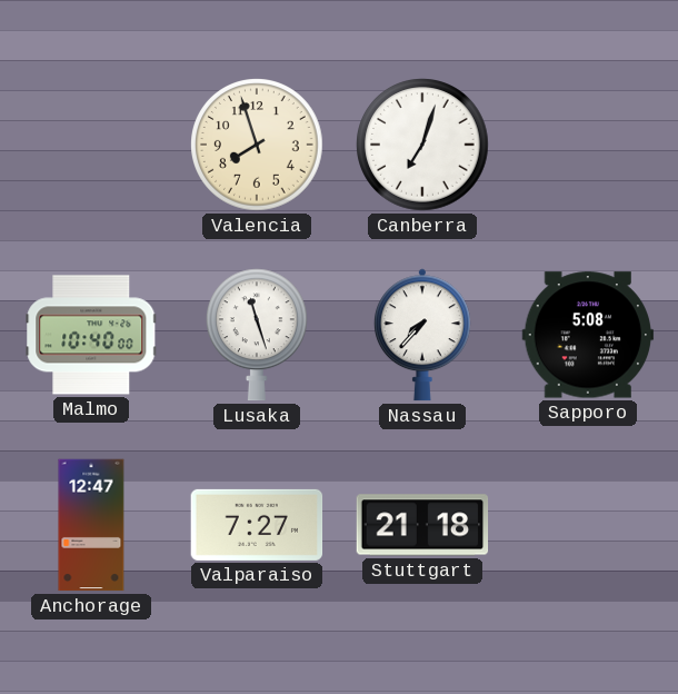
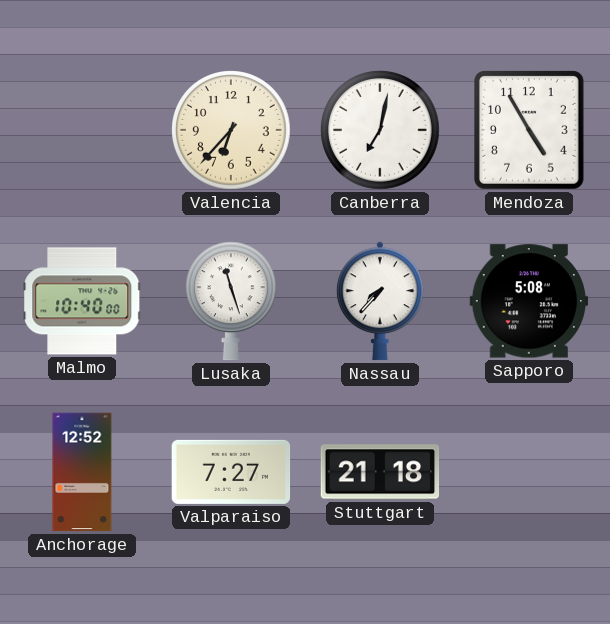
Valencia: 7:57 -> 6:37 (231, 130)
Canberra: 7:03 -> 7:02 (380, 130)
Mendoza: none -> 4:55 (530, 131)
Anchorage: 12:47 -> 12:52 (82, 472)
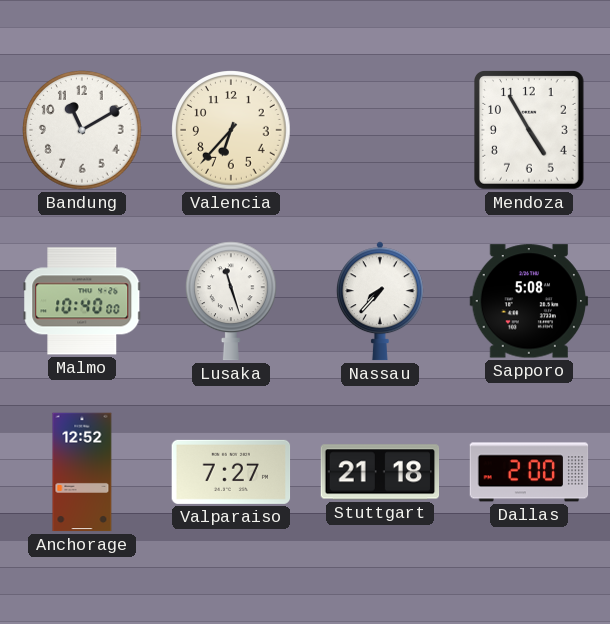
Bandung: none -> 11:10 (82, 130)
Canberra: 7:02 -> none (380, 130)
Dallas: none -> 2:00 (529, 472)
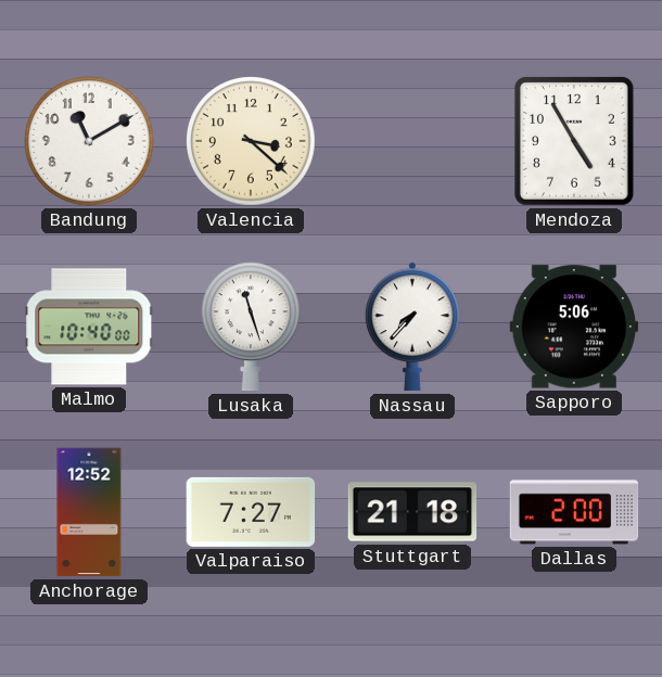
Valencia: 6:37 -> 3:22 (251, 141)
Sapporo: 5:08 -> 5:06 (574, 327)
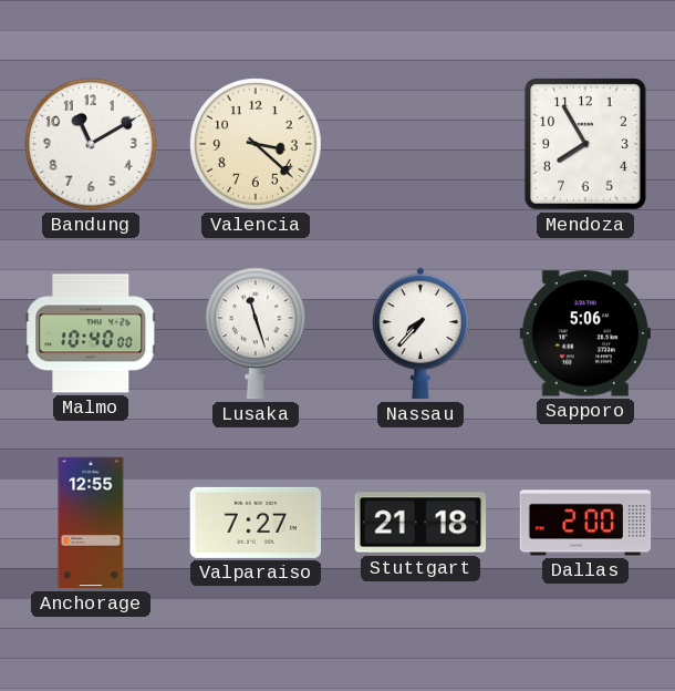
Mendoza: 4:55 -> 7:55 (586, 145)
Anchorage: 12:52 -> 12:55 (91, 523)
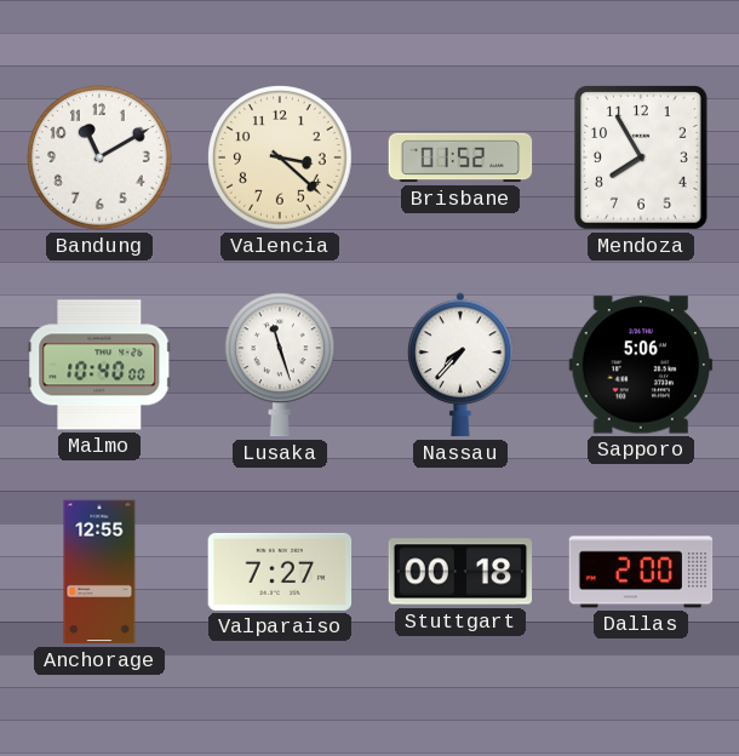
Brisbane: none -> 01:52 (460, 157)
Stuttgart: 21:18 -> 00:18 (460, 572)
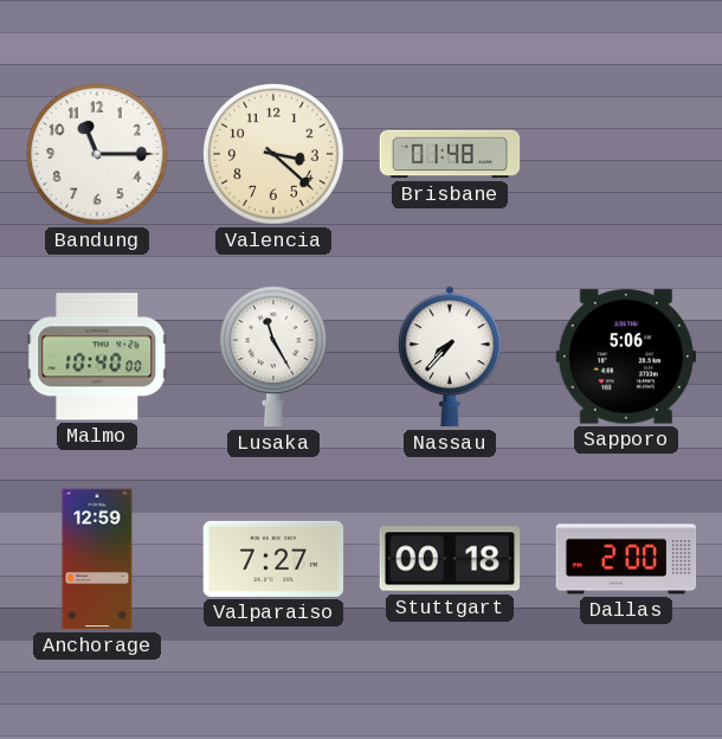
Bandung: 11:10 -> 11:15 (97, 154)
Brisbane: 01:52 -> 01:48 (450, 154)
Mendoza: 7:55 -> none (642, 159)
Lusaka: 11:27 -> 11:25 (275, 356)
Anchorage: 12:55 -> 12:59 (97, 559)
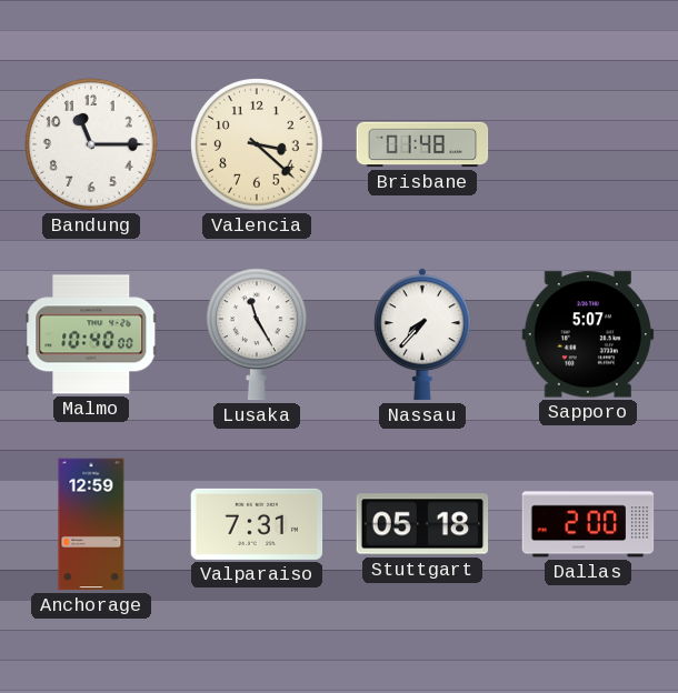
Sapporo: 5:06 -> 5:07 (588, 334)
Valparaiso: 7:27 -> 7:31 (257, 524)
Stuttgart: 00:18 -> 05:18 (422, 524)
